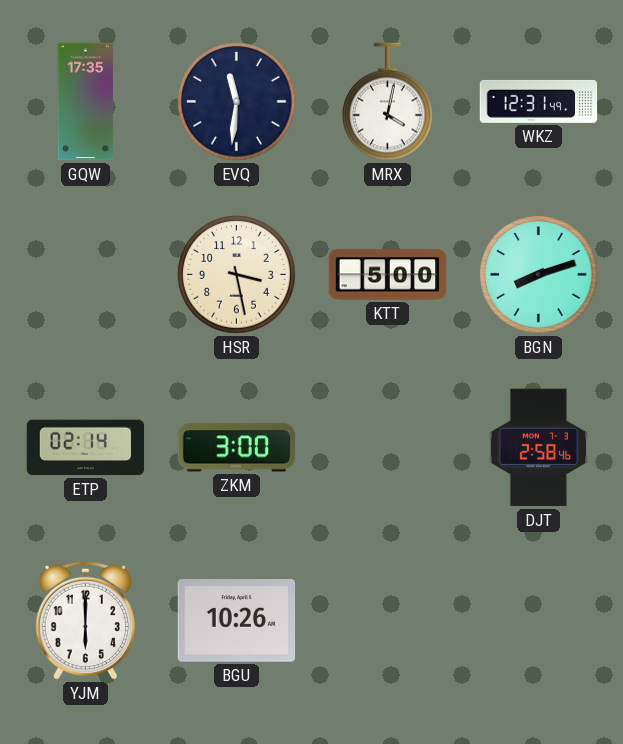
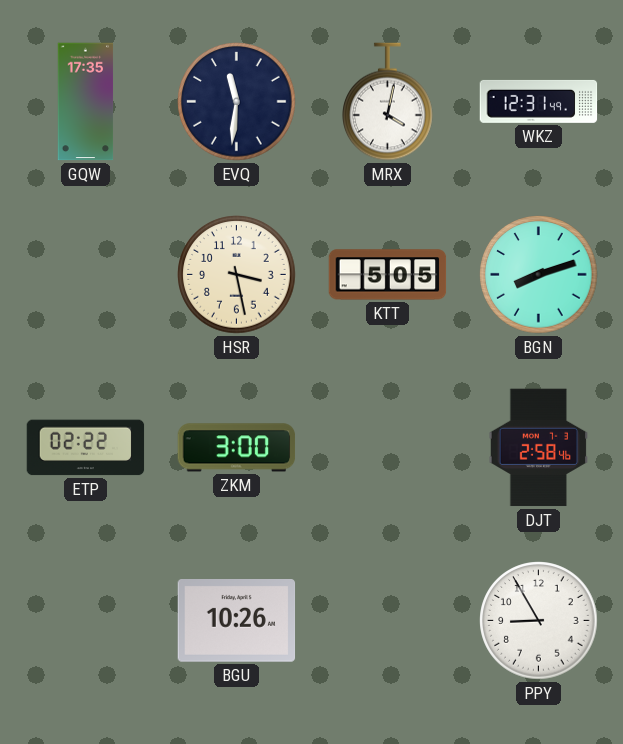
KTT: 5:00 -> 5:05 (388, 275)
ETP: 02:14 -> 02:22 (86, 448)
YJM: 6:00 -> none (85, 620)
PPY: none -> 8:55 (539, 621)
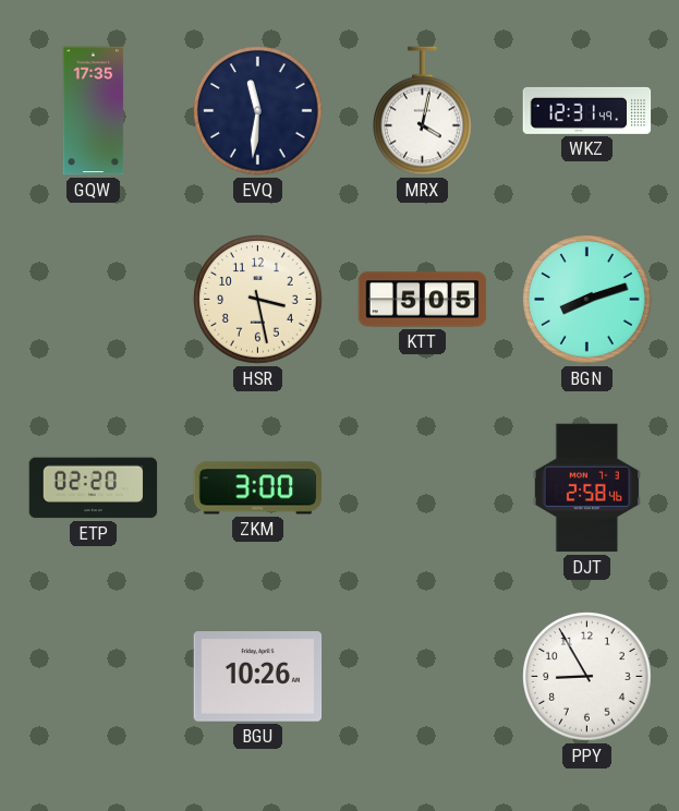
ETP: 02:22 -> 02:20 (94, 488)
